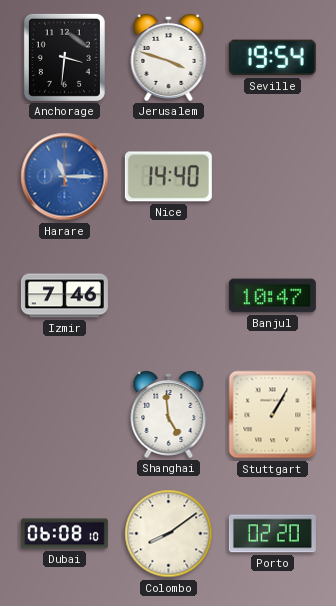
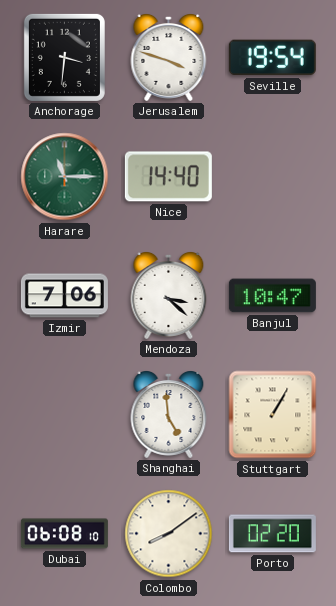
Harare dial: blue -> green (65, 177)
Izmir: 7:46 -> 7:06 (64, 296)
Mendoza: none -> 3:22 (169, 296)
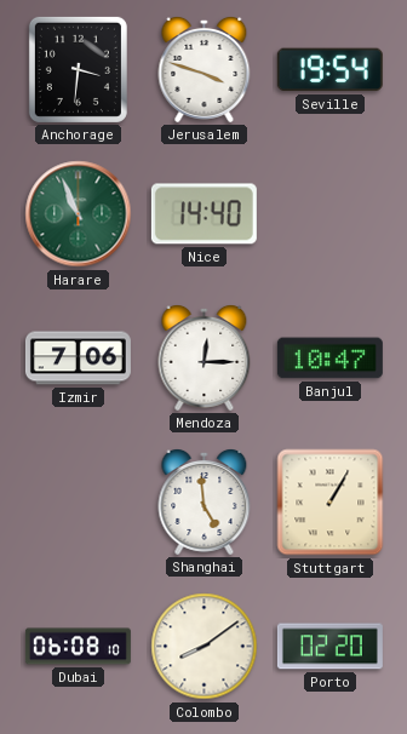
Harare: 11:15 -> 10:56 (79, 214)
Mendoza: 3:22 -> 12:15 (205, 359)
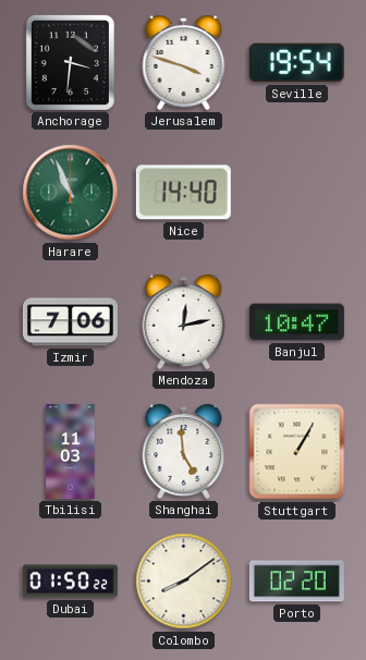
Mendoza: 12:15 -> 12:13 (184, 322)
Tbilisi: none -> 11:03 (71, 451)
Dubai: 06:08 -> 01:50 (70, 582)
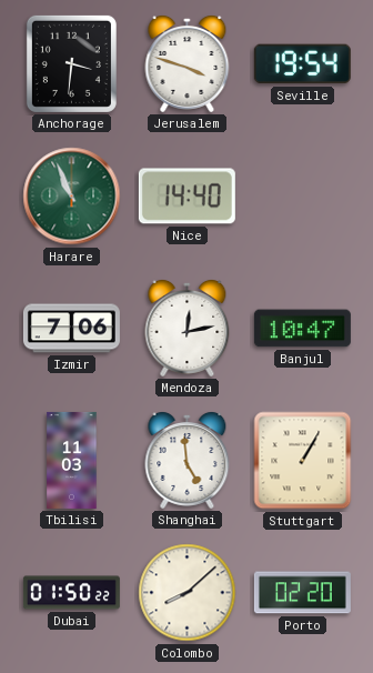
Colombo: 8:09 -> 8:08 (188, 593)
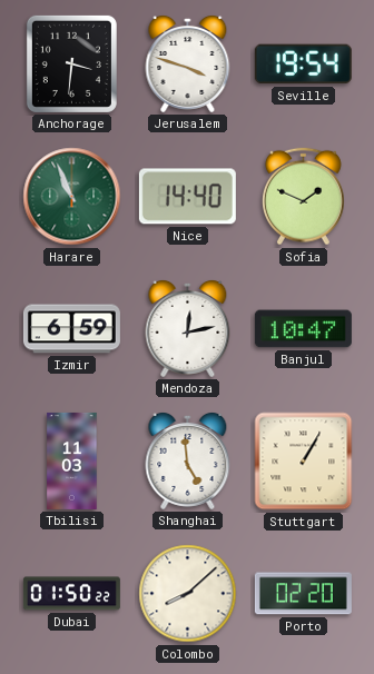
Sofia: none -> 1:49 (303, 197)
Izmir: 7:06 -> 6:59 (71, 329)
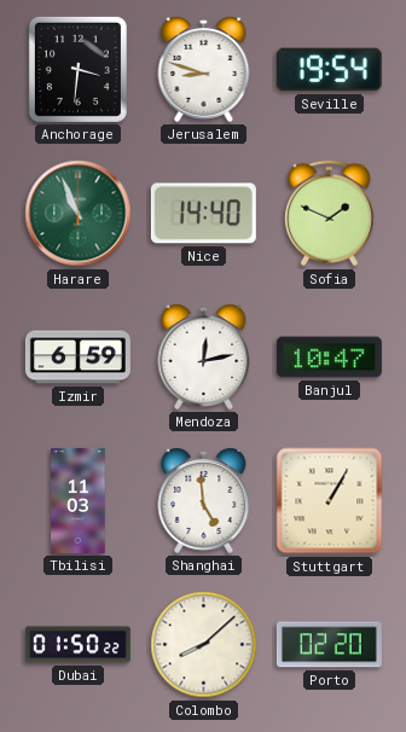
Jerusalem: 3:48 -> 8:48 (204, 70)
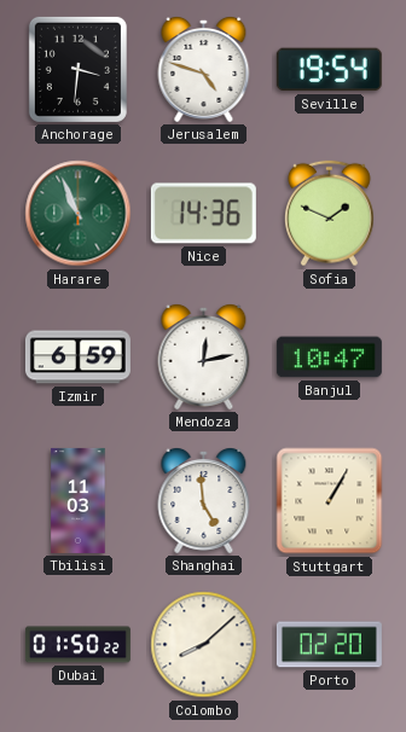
Jerusalem: 8:48 -> 4:48 (204, 70)
Nice: 14:40 -> 14:36 (203, 214)
